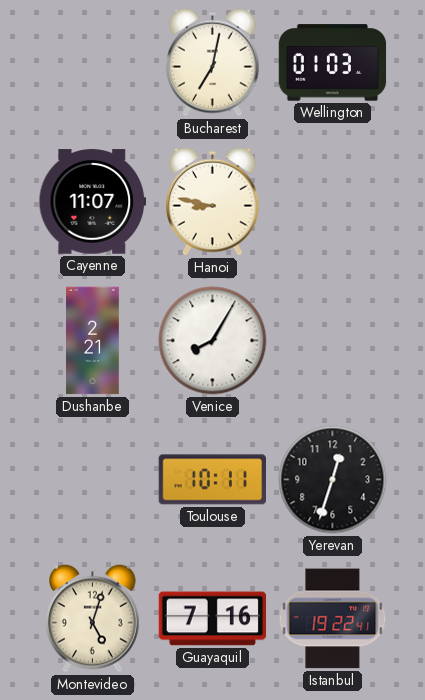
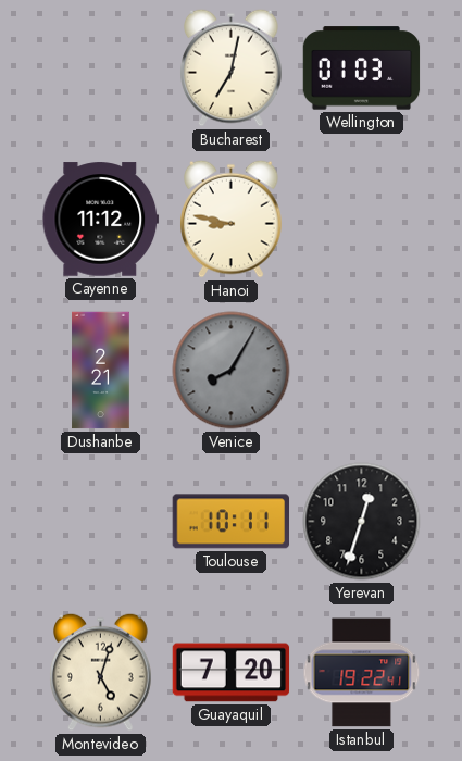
Cayenne: 11:07 -> 11:12 (101, 220)
Venice dial: white -> grey (232, 371)
Guayaquil: 7:16 -> 7:20 (232, 673)
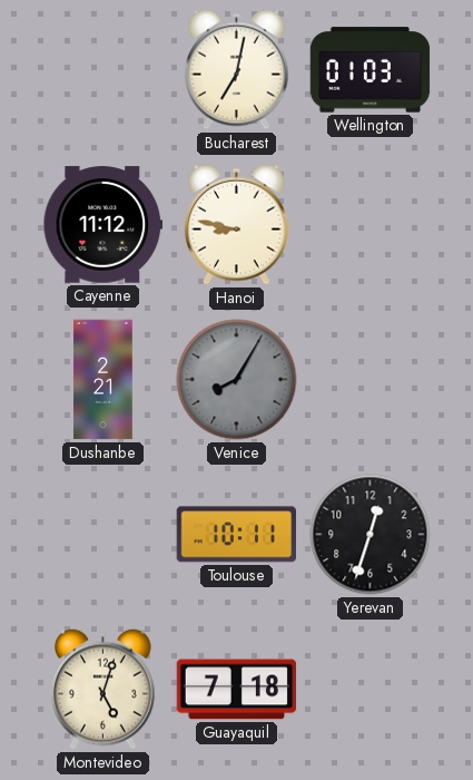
Guayaquil: 7:20 -> 7:18 (237, 690)
Istanbul: 19:22 -> none (362, 673)
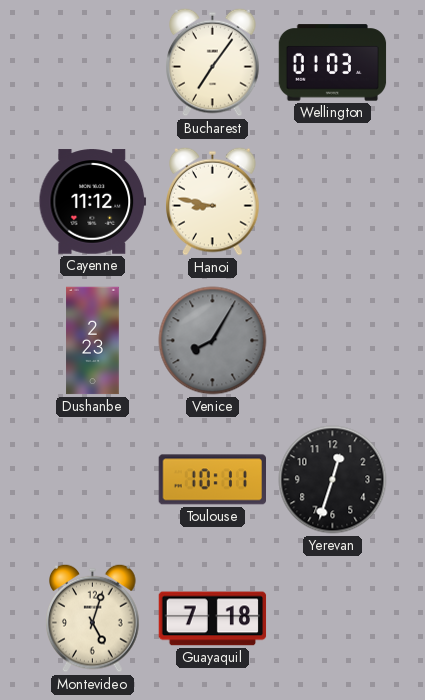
Bucharest: 7:02 -> 7:06 (213, 62)
Dushanbe: 2:21 -> 2:23 (93, 341)
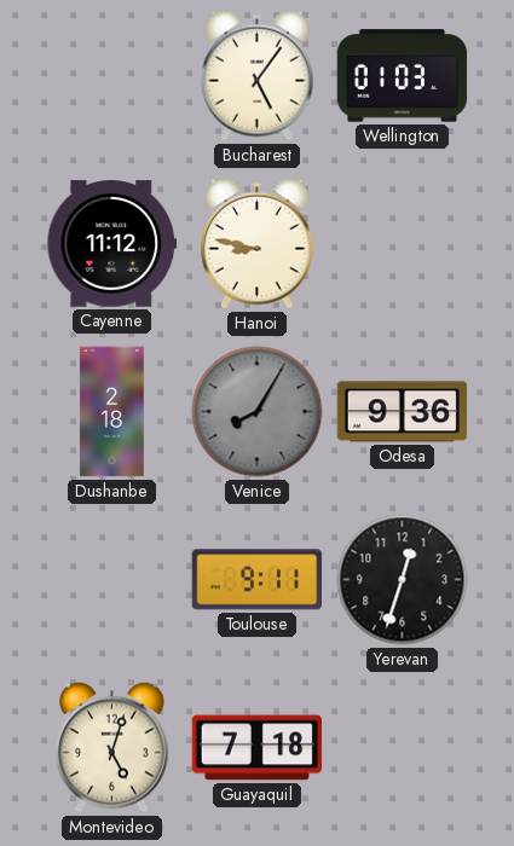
Bucharest: 7:06 -> 5:06 (258, 75)
Dushanbe: 2:23 -> 2:18 (112, 412)
Odesa: none -> 9:36 (403, 412)
Toulouse: 10:11 -> 9:11 (256, 580)
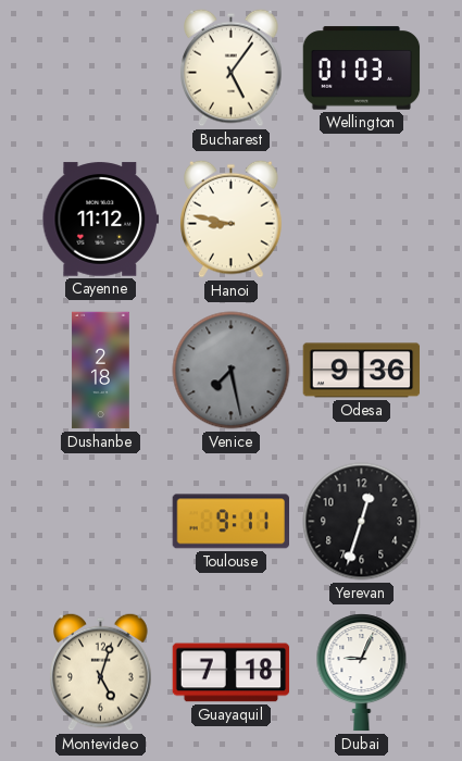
Venice: 8:05 -> 7:28 (232, 371)
Dubai: none -> 9:04 (362, 673)
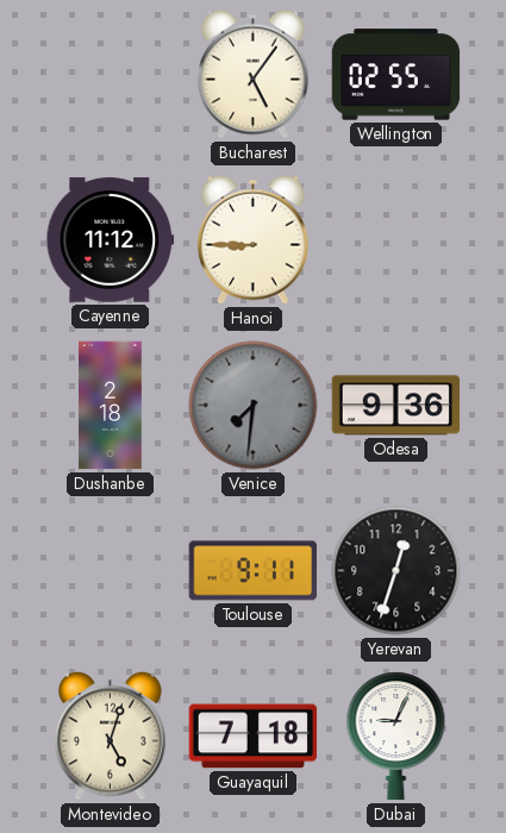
Wellington: 01:03 -> 02:55 (396, 75)
Hanoi: 8:47 -> 8:45 (254, 239)
Venice: 7:28 -> 7:31 (254, 406)
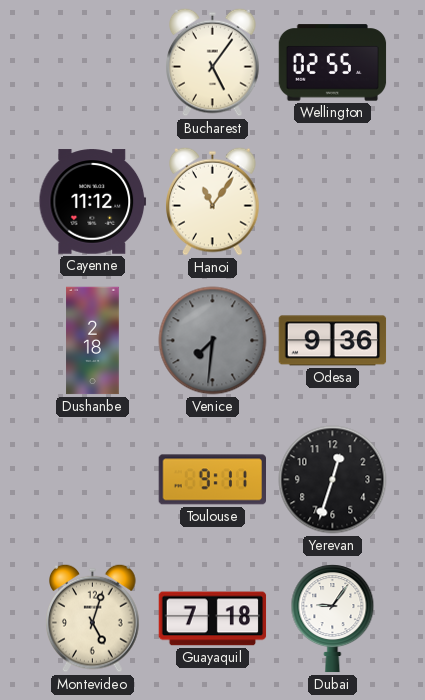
Hanoi: 8:45 -> 11:06 (213, 201)
Dubai: 9:04 -> 9:06 (333, 619)
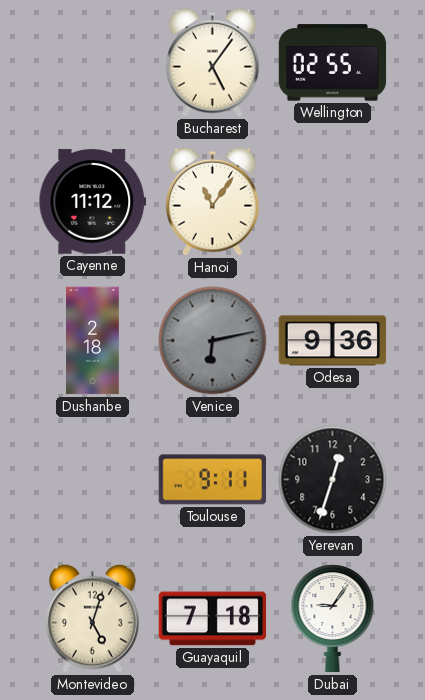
Venice: 7:31 -> 6:13 (213, 341)
